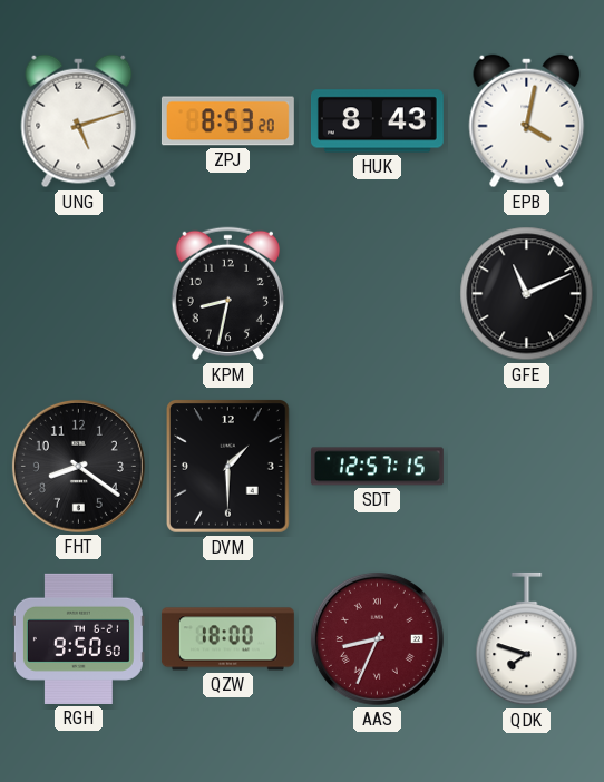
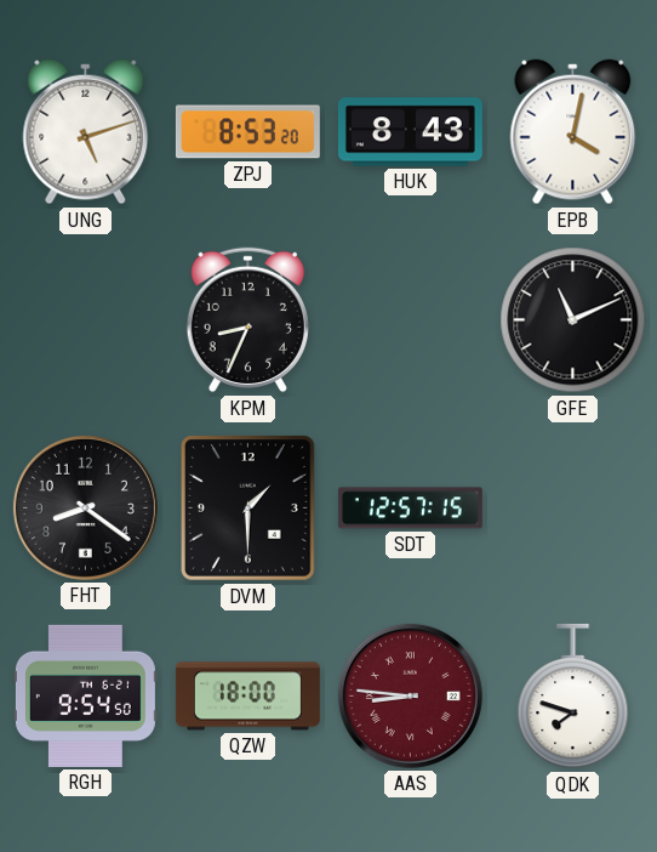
KPM: 8:32 -> 8:34 (247, 320)
RGH: 9:50 -> 9:54 (85, 695)
AAS: 8:34 -> 8:46 (410, 695)
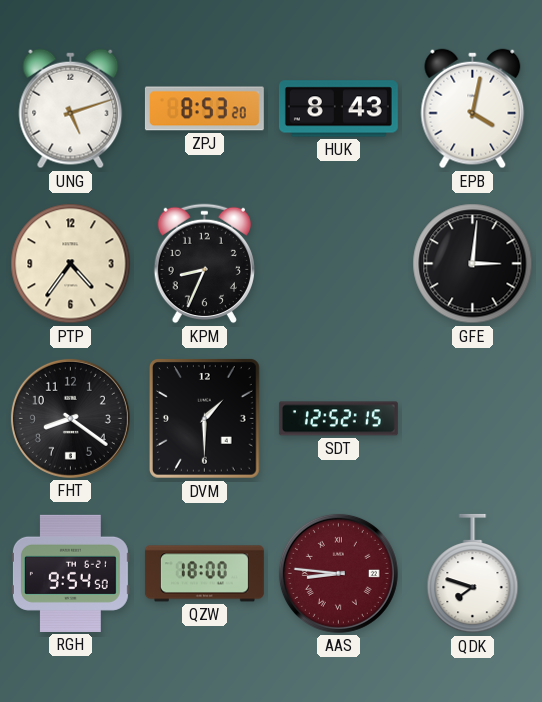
PTP: none -> 4:36 (71, 264)
GFE: 11:11 -> 3:01 (473, 264)
SDT: 12:57 -> 12:52 (338, 419)
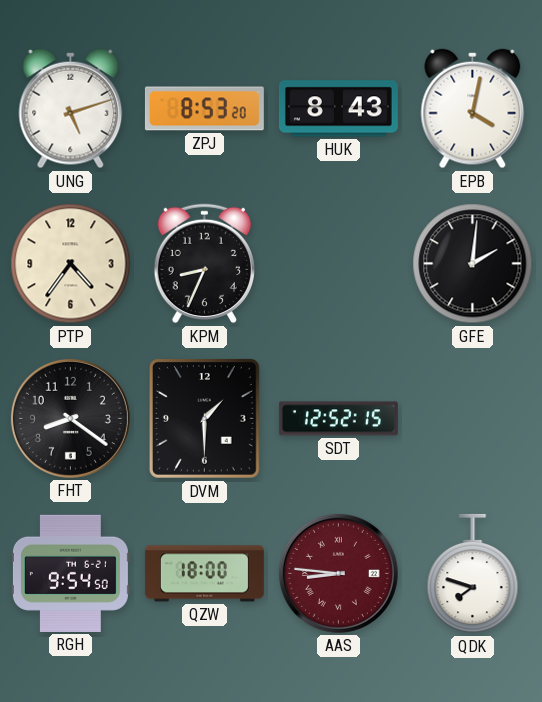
GFE: 3:01 -> 2:01 (473, 264)
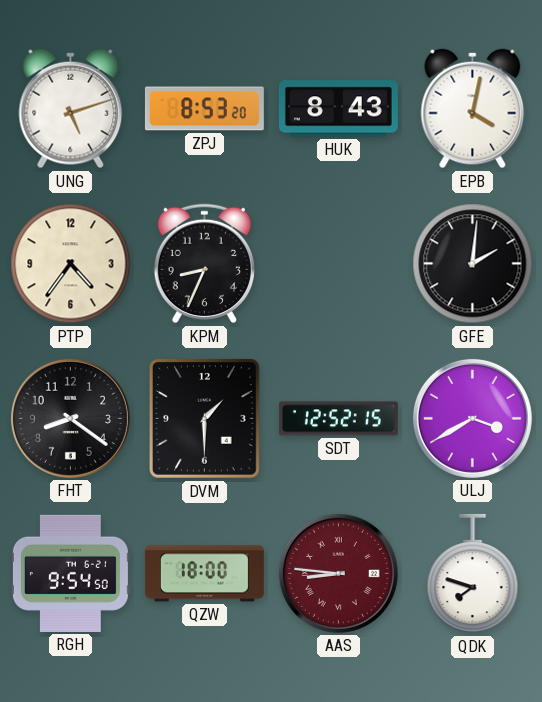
ULJ: none -> 3:40 (472, 418)
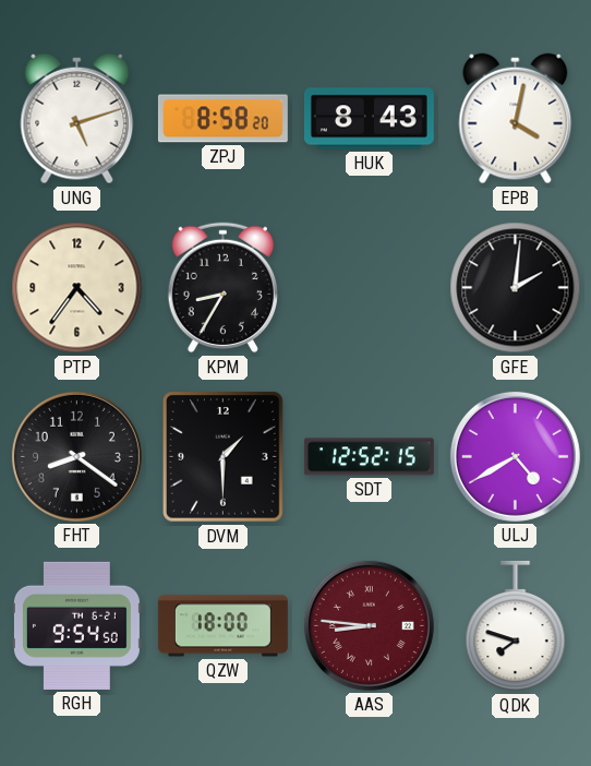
ZPJ: 8:53 -> 8:58 (222, 119)
KPM: 8:34 -> 8:35 (222, 288)
ULJ: 3:40 -> 4:40 (515, 456)
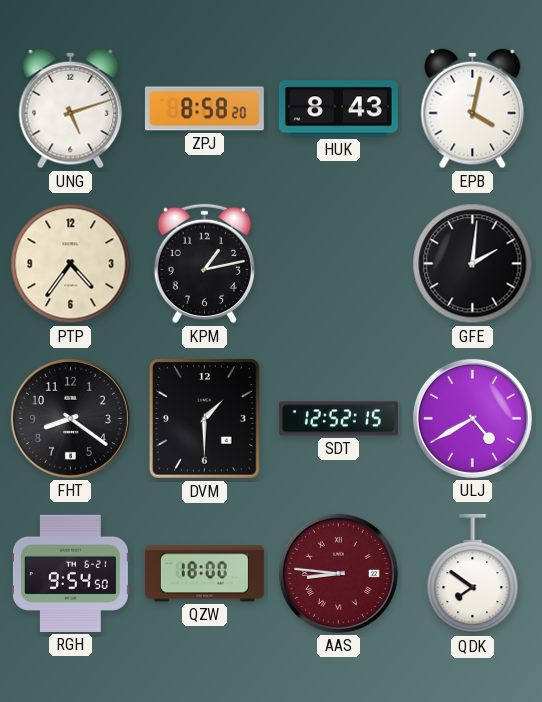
KPM: 8:35 -> 1:13 (204, 264)
QDK: 7:48 -> 7:51 (473, 574)
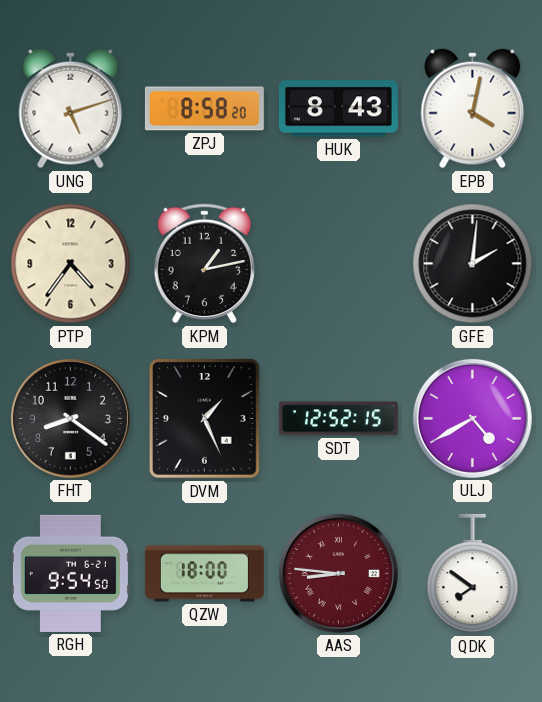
DVM: 1:30 -> 1:26 (205, 419)
